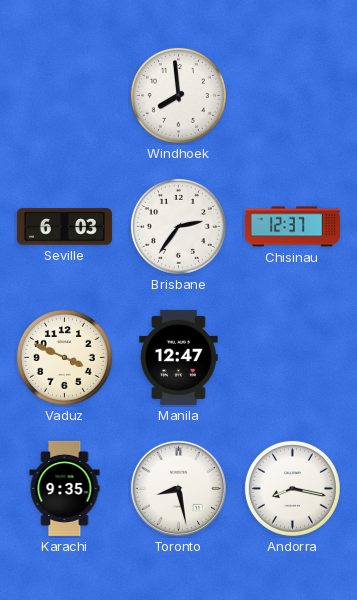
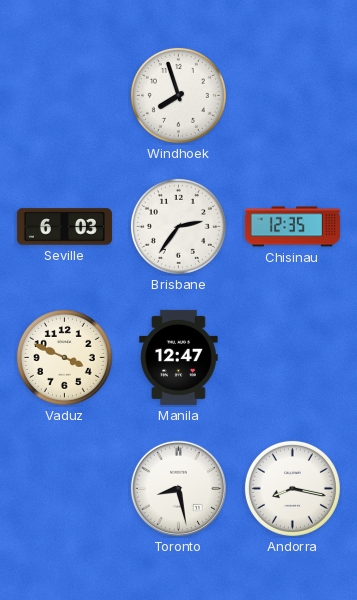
Windhoek: 7:59 -> 7:57 (178, 95)
Chisinau: 12:37 -> 12:35 (292, 227)
Karachi: 9:35 -> none (65, 488)
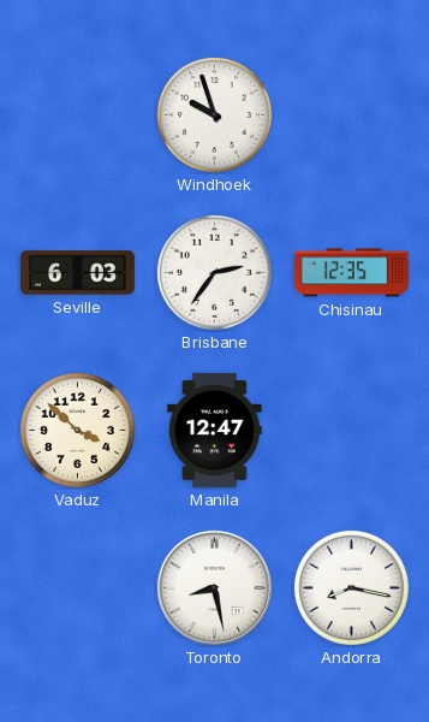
Windhoek: 7:57 -> 9:57 (214, 114)
Vaduz: 3:49 -> 3:52 (77, 430)
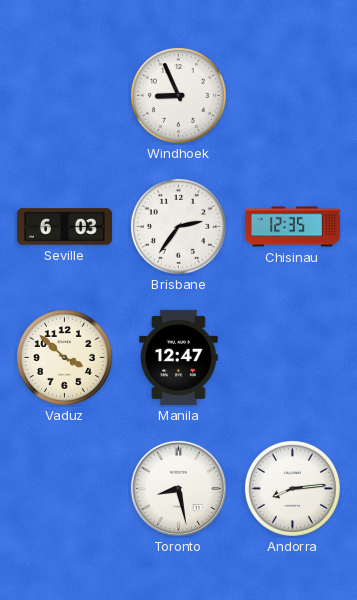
Windhoek: 9:57 -> 8:56 (178, 95)
Andorra: 8:17 -> 8:14 (292, 488)
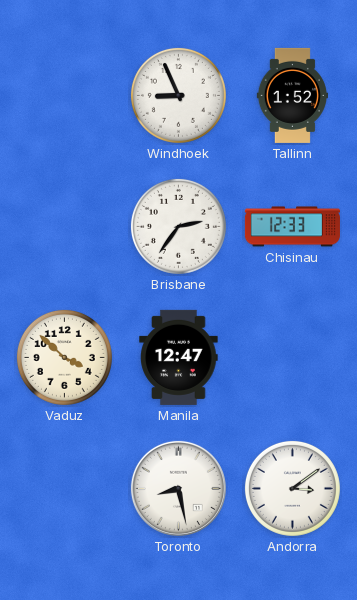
Tallinn: none -> 1:52 (292, 95)
Seville: 6:03 -> none (64, 227)
Chisinau: 12:35 -> 12:33 (292, 227)
Andorra: 8:14 -> 3:09 (292, 488)
